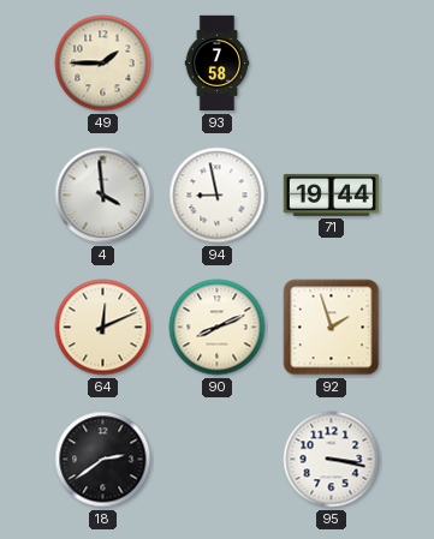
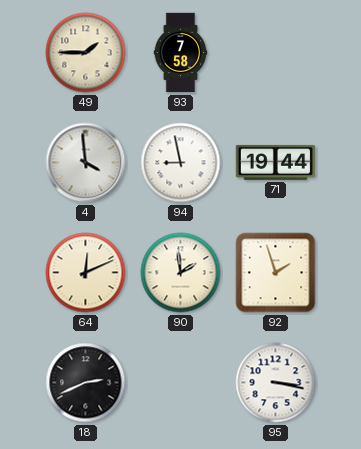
90: 8:11 -> 1:59 (181, 273)
18: 2:39 -> 2:41 (86, 383)
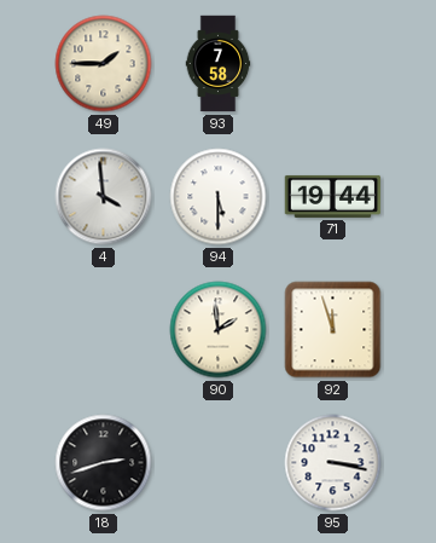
94: 8:58 -> 5:30 (219, 197)
64: 12:11 -> none (86, 273)
92: 1:57 -> 11:57 (333, 330)
18: 2:41 -> 2:42 (104, 463)
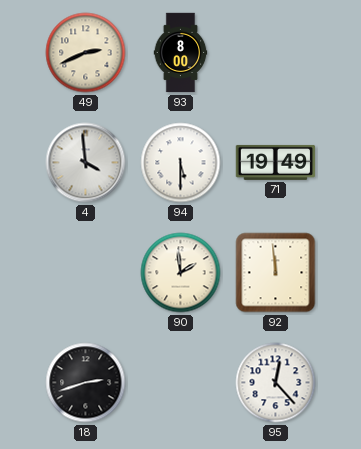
49: 1:45 -> 2:41 (86, 53)
93: 7:58 -> 8:00 (181, 53)
71: 19:44 -> 19:49 (276, 162)
92: 11:57 -> 11:59 (276, 273)
95: 3:17 -> 12:23 (276, 383)
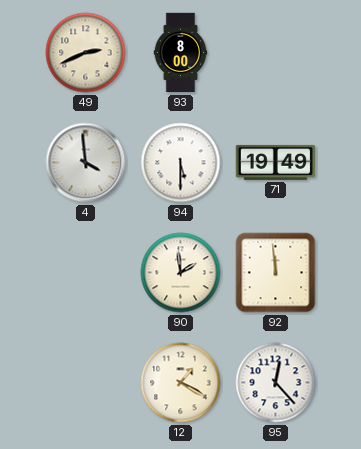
18: 2:42 -> none (86, 383)
12: none -> 1:20 (181, 383)
